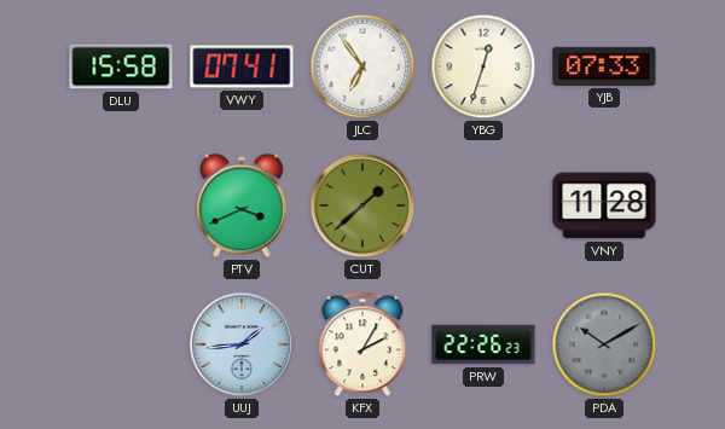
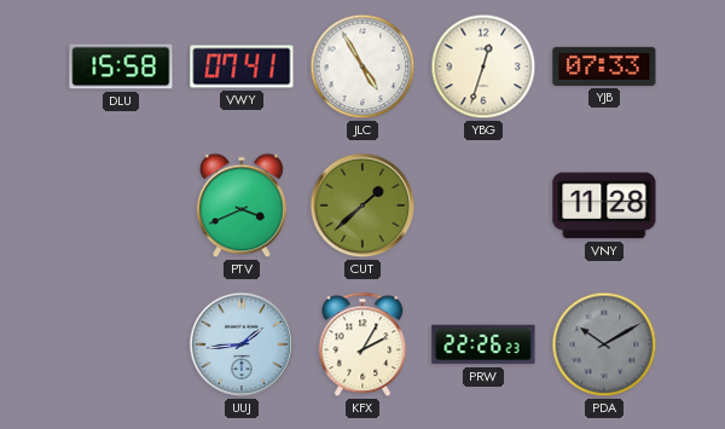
JLC: 6:54 -> 4:55 (362, 66)
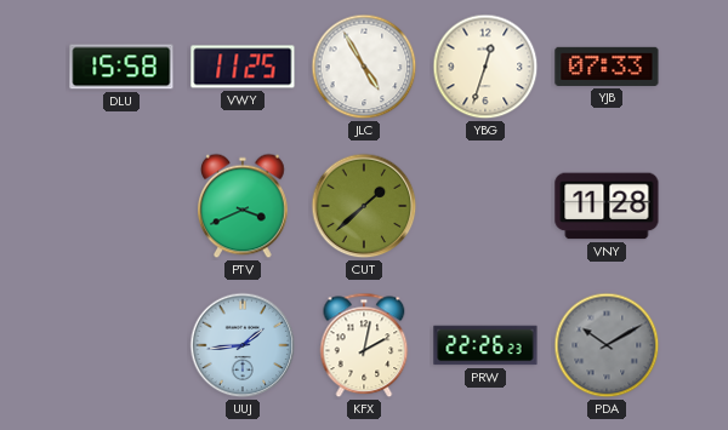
VWY: 07:41 -> 11:25 (243, 67)
KFX: 2:05 -> 2:02 (364, 345)
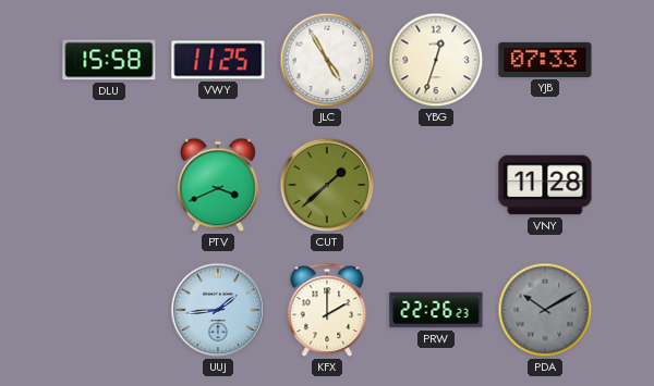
KFX: 2:02 -> 2:00 (327, 310)
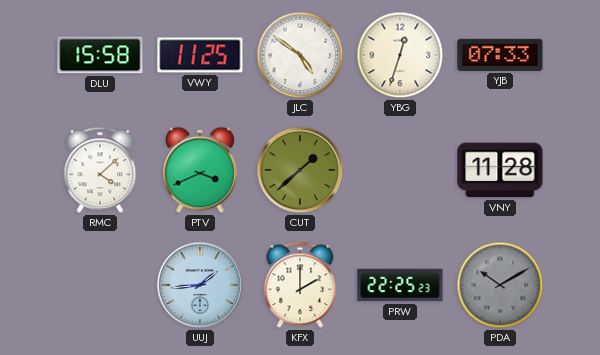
JLC: 4:55 -> 4:51 (300, 55)
RMC: none -> 4:08 (100, 170)
PRW: 22:26 -> 22:25 (400, 285)
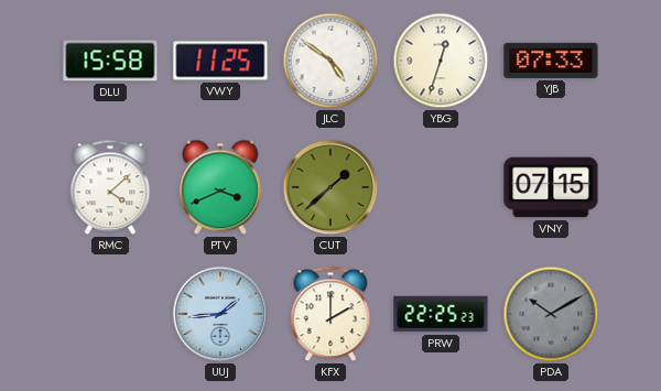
VNY: 11:28 -> 07:15 (551, 187)
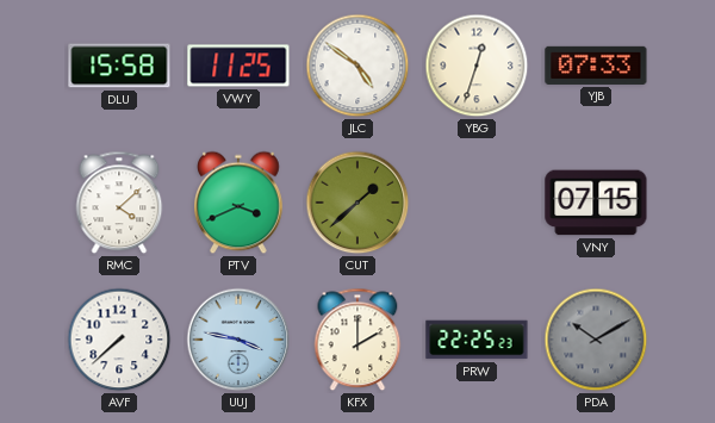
AVF: none -> 7:38 (119, 340)
UUJ: 1:44 -> 3:47 (238, 340)
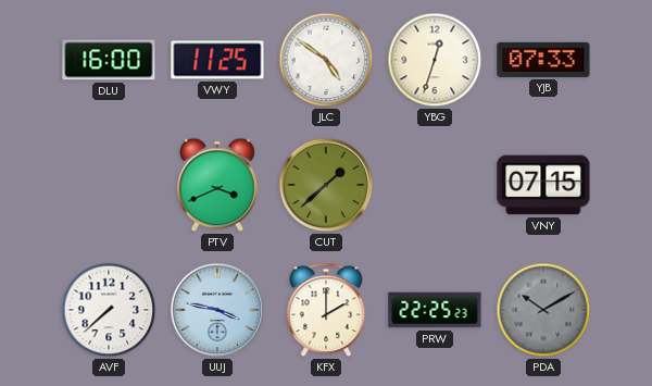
DLU: 15:58 -> 16:00 (109, 60)
RMC: 4:08 -> none (119, 203)
